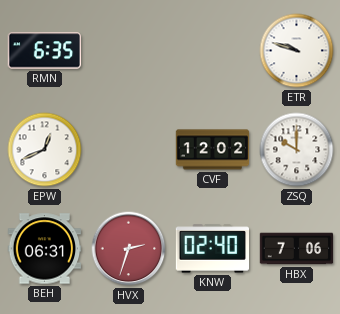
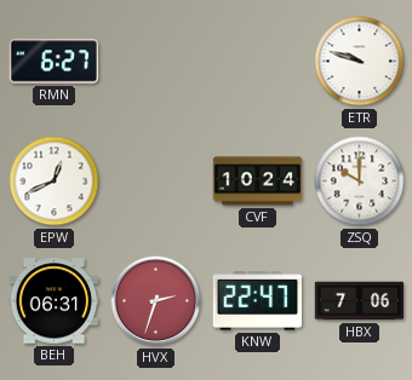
RMN: 6:35 -> 6:27 (55, 62)
CVF: 12:02 -> 10:24 (258, 182)
KNW: 02:40 -> 22:47 (257, 301)
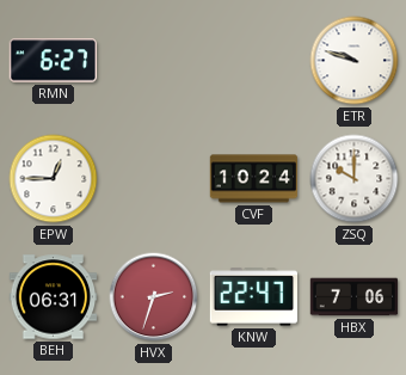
EPW: 12:41 -> 12:45 (54, 179)
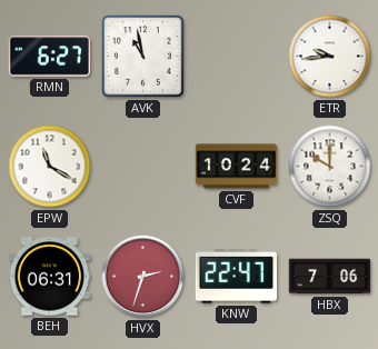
AVK: none -> 10:58 (143, 57)
ETR: 9:48 -> 9:44 (330, 57)
EPW: 12:45 -> 11:20 (50, 167)
